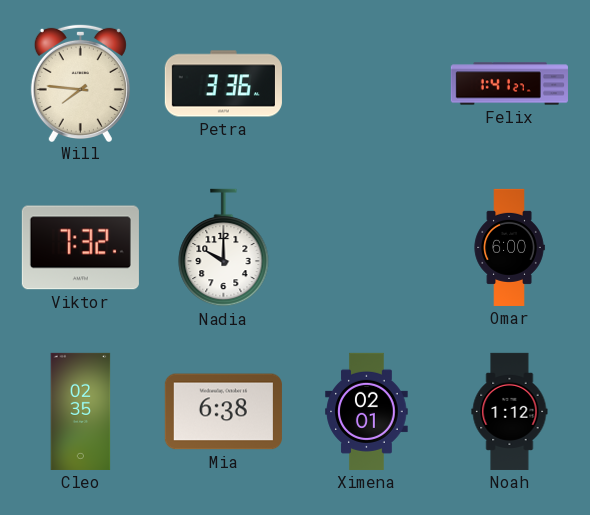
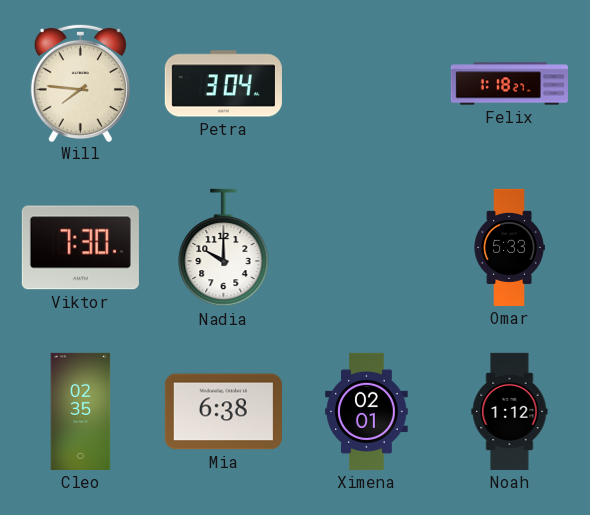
Petra: 3:36 -> 3:04 (223, 84)
Felix: 1:41 -> 1:18 (509, 84)
Viktor: 7:32 -> 7:30 (80, 248)
Omar: 6:00 -> 5:33 (509, 247)
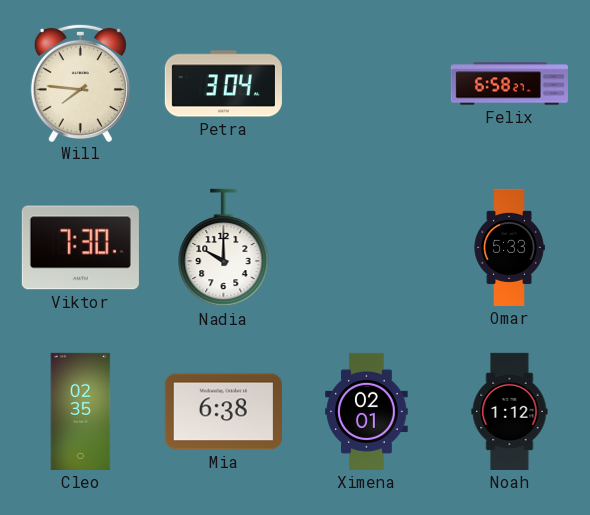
Felix: 1:18 -> 6:58 (509, 84)
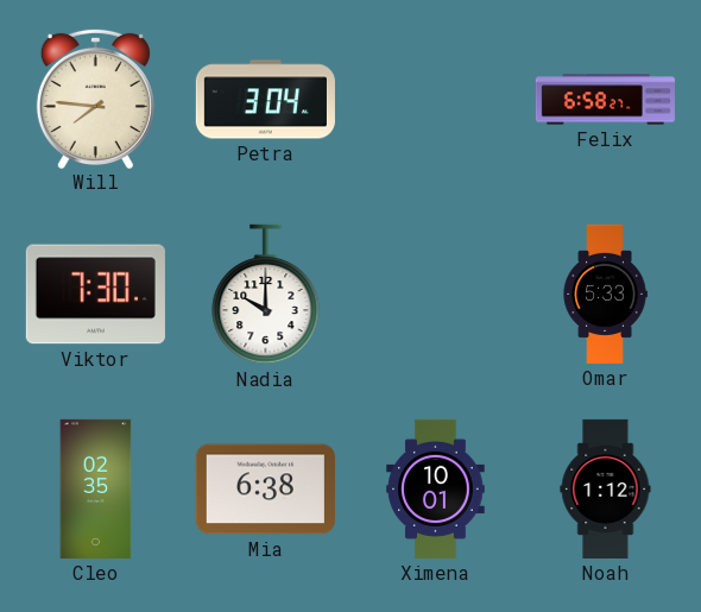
Ximena: 02:01 -> 10:01 (436, 488)
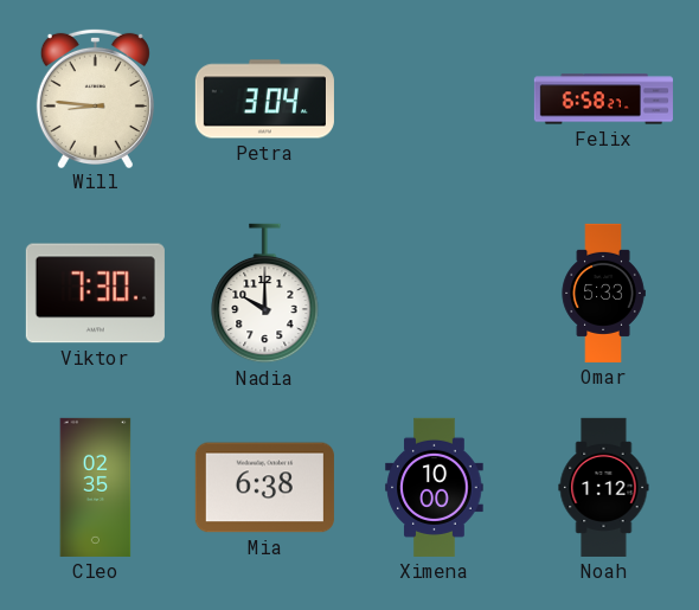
Will: 7:46 -> 8:46 (95, 97)
Ximena: 10:01 -> 10:00 (435, 487)
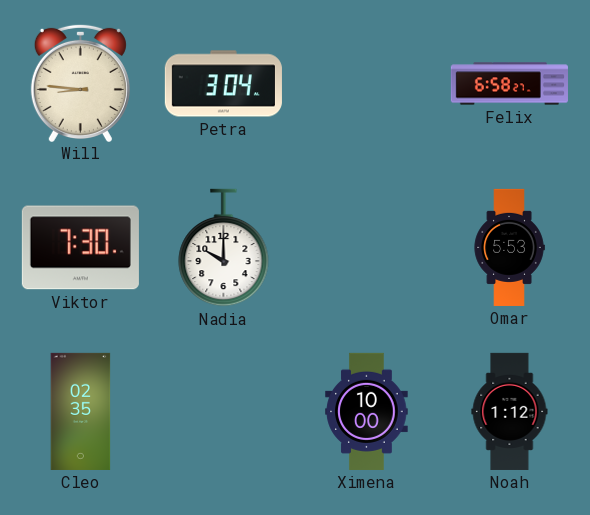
Omar: 5:33 -> 5:53 (509, 247)
Mia: 6:38 -> none (264, 488)
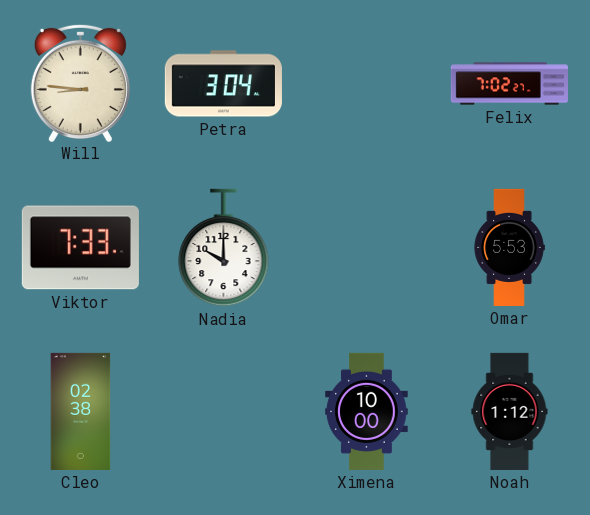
Felix: 6:58 -> 7:02 (509, 84)
Viktor: 7:30 -> 7:33 (80, 248)
Cleo: 02:35 -> 02:38 (81, 411)
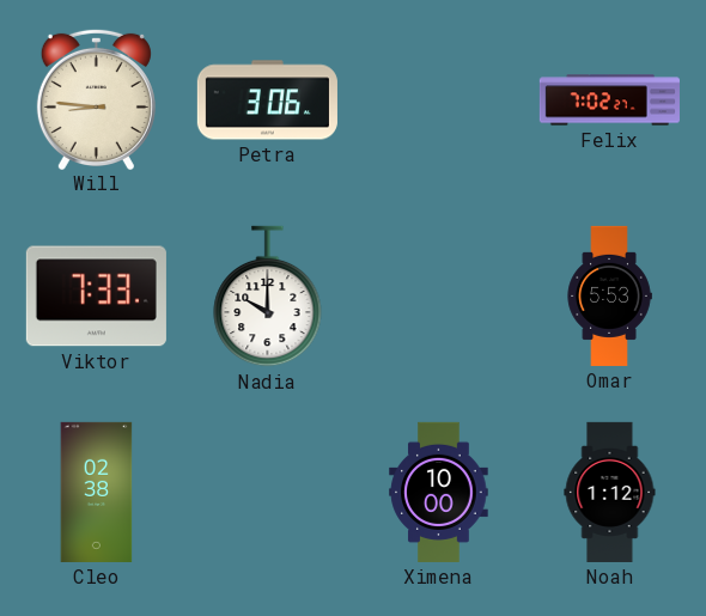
Petra: 3:04 -> 3:06 (267, 100)
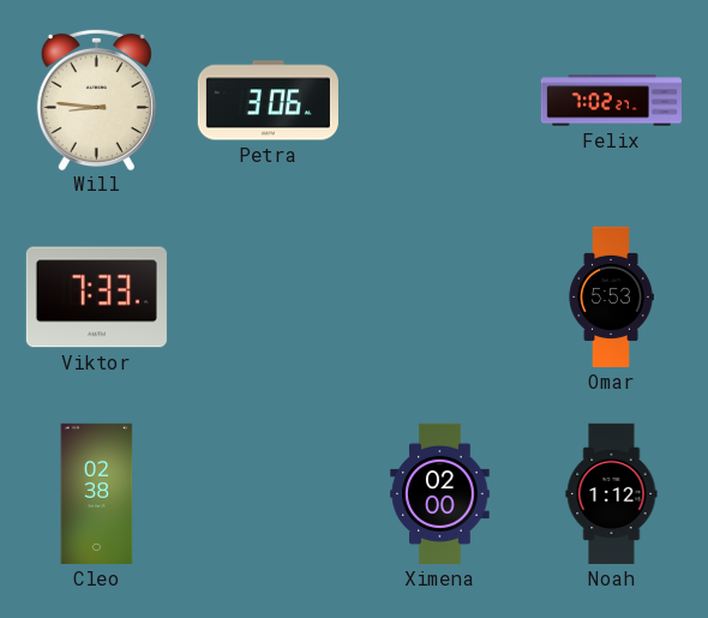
Nadia: 10:00 -> none (268, 297)
Ximena: 10:00 -> 02:00 (440, 493)
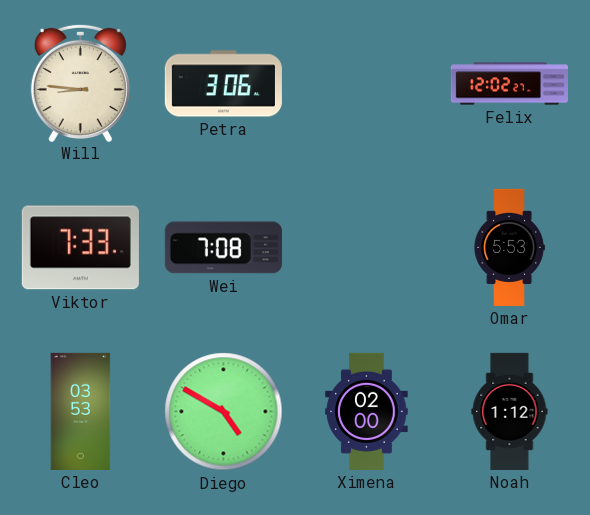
Felix: 7:02 -> 12:02 (509, 84)
Wei: none -> 7:08 (223, 248)
Cleo: 02:38 -> 03:53 (81, 411)
Diego: none -> 4:50 (224, 412)
